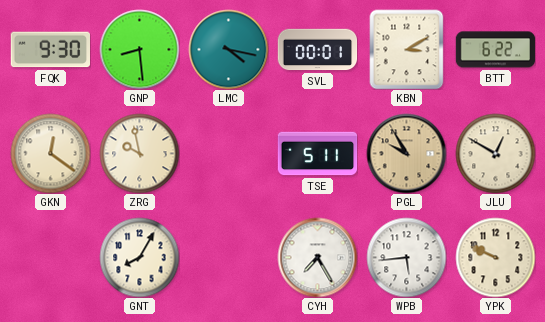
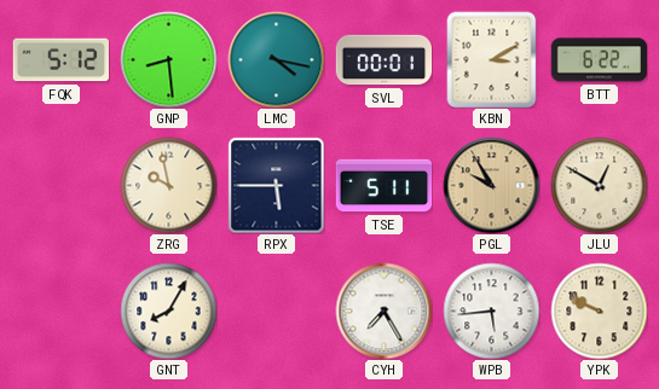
FQK: 9:30 -> 5:12 (60, 60)
GKN: 12:21 -> none (50, 153)
RPX: none -> 5:45 (276, 185)
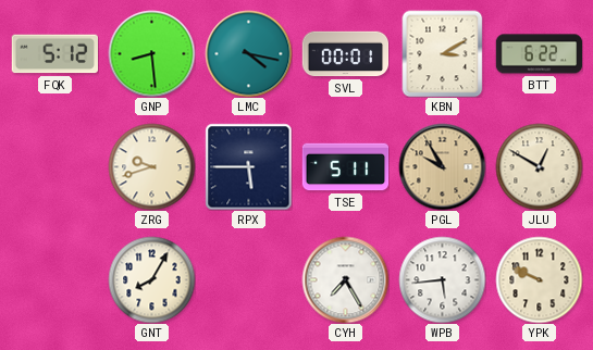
ZRG: 9:58 -> 9:42 (151, 166)
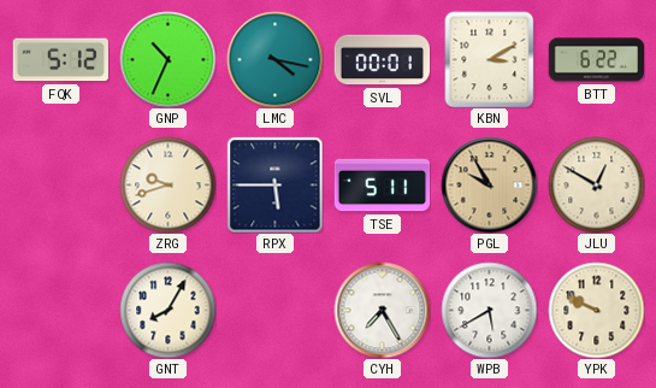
GNP: 8:29 -> 10:34 (167, 59)
WPB: 5:44 -> 5:40 (489, 310)
